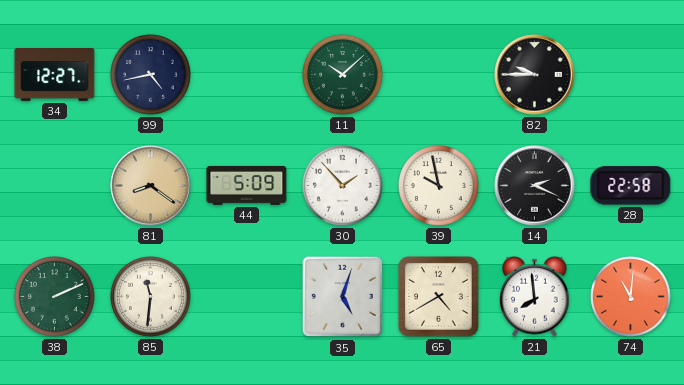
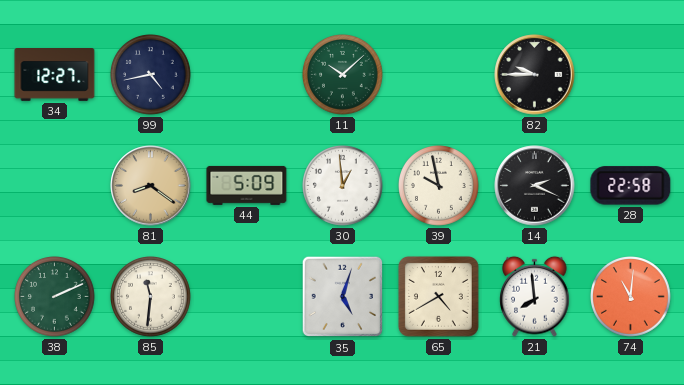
30: 1:53 -> 12:59 (343, 186)
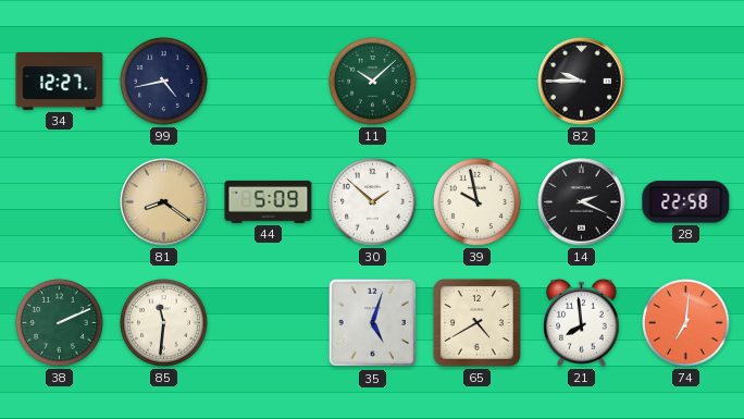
30: 12:59 -> 1:52 (373, 202)
74: 11:01 -> 7:01 (686, 323)
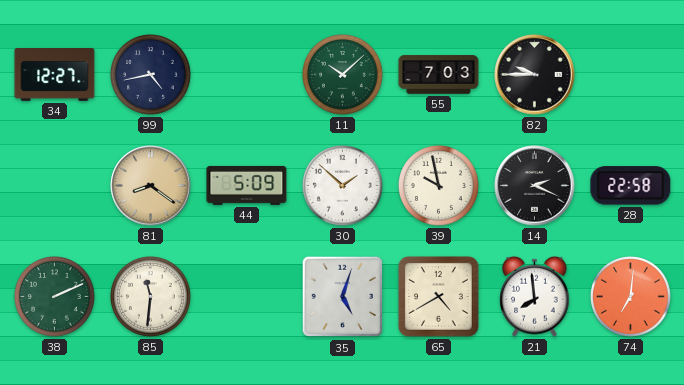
55: none -> 7:03 (439, 75)
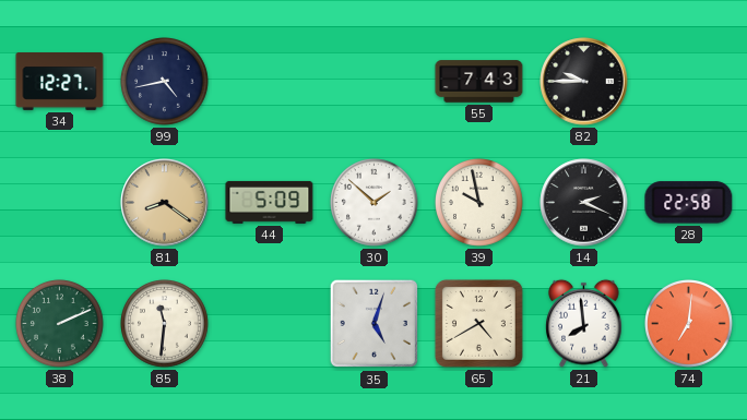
11: 10:08 -> none (343, 75)
55: 7:03 -> 7:43 (479, 82)
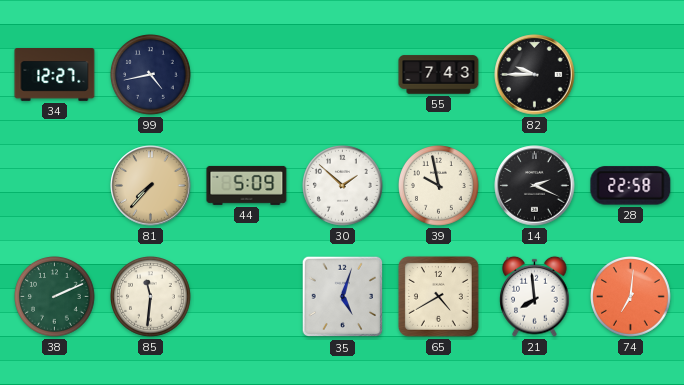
81: 8:21 -> 7:37 (151, 186)
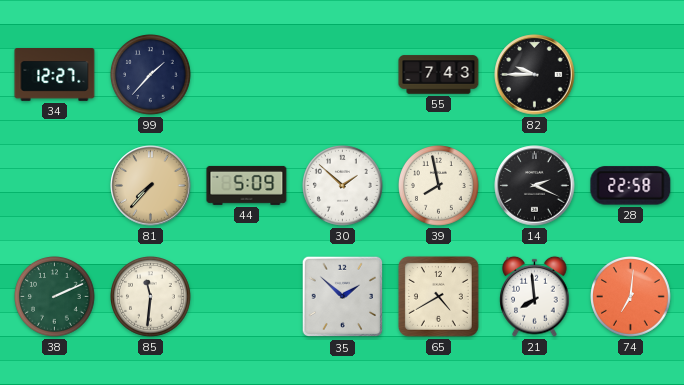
99: 4:43 -> 1:37 (151, 75)
39: 9:58 -> 7:58 (439, 186)
35: 5:03 -> 1:52 (343, 297)
